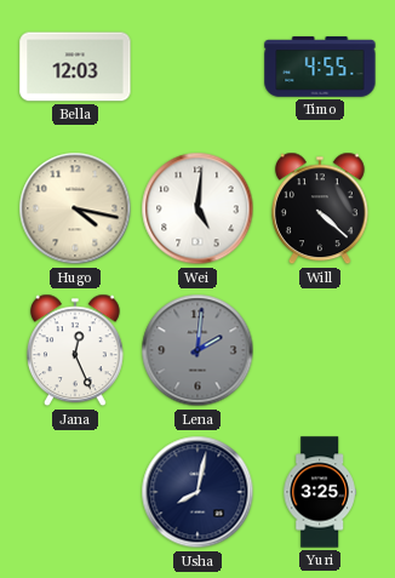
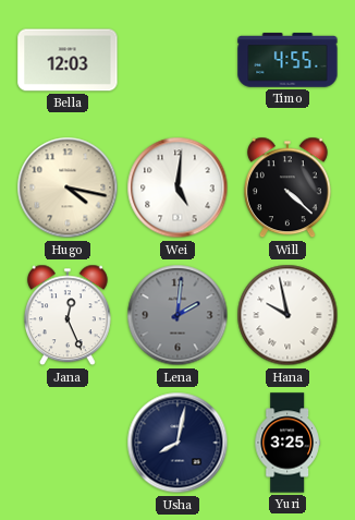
Hana: none -> 9:58 (287, 315)
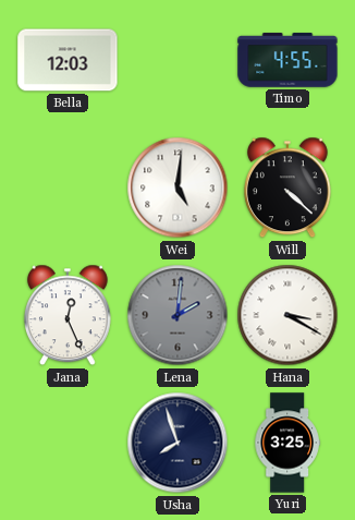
Hugo: 4:17 -> none (68, 188)
Hana: 9:58 -> 3:20 (287, 315)
Usha: 8:02 -> 7:57 (177, 443)
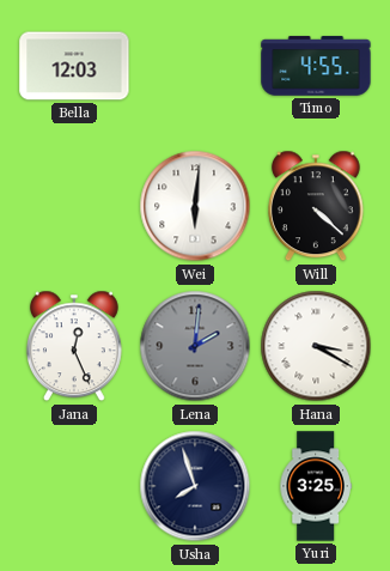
Wei: 5:01 -> 6:01 (195, 206)
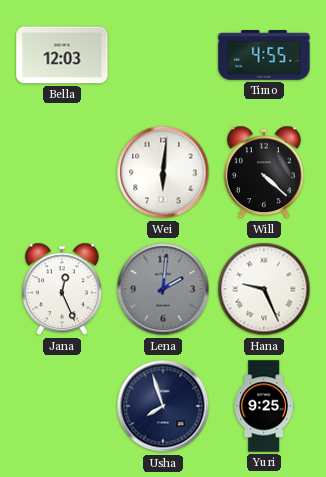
Hana: 3:20 -> 9:26 (264, 289)
Yuri: 3:25 -> 9:25 (264, 406)
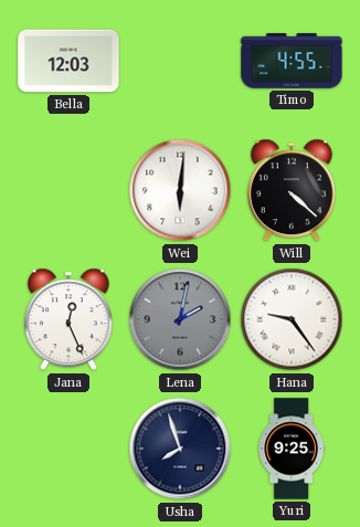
Lena: 2:01 -> 2:02 (180, 319)
Hana: 9:26 -> 9:24 (292, 319)
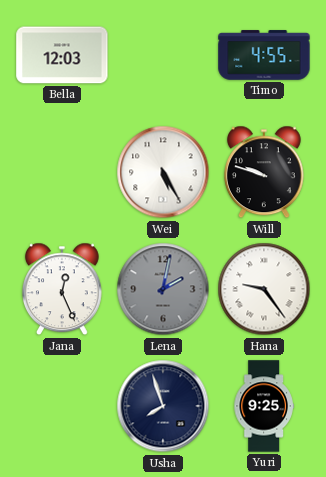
Wei: 6:01 -> 5:25 (163, 172)
Will: 4:22 -> 9:48 (264, 172)
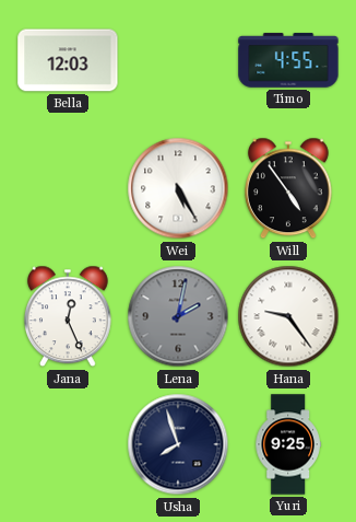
Will: 9:48 -> 4:54 (288, 188)
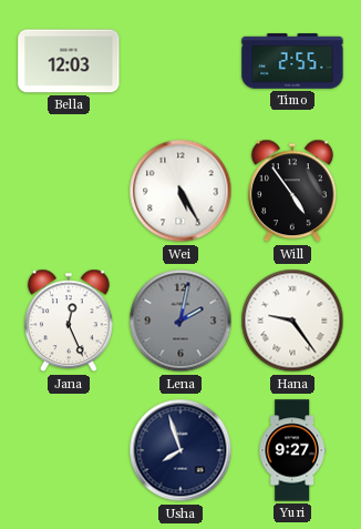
Timo: 4:55 -> 2:55 (292, 61)
Yuri: 9:25 -> 9:27 (292, 450)
